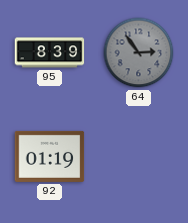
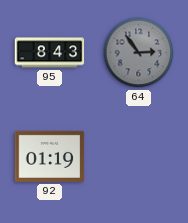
95: 8:39 -> 8:43 (50, 53)
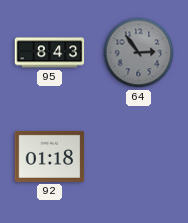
92: 01:19 -> 01:18 (50, 156)
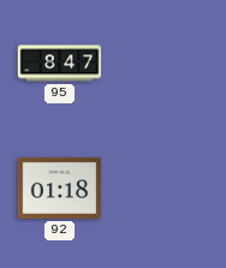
95: 8:43 -> 8:47 (60, 64)
64: 2:54 -> none (139, 53)
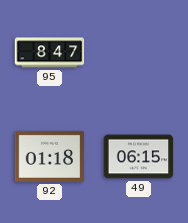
49: none -> 06:15 (139, 157)
